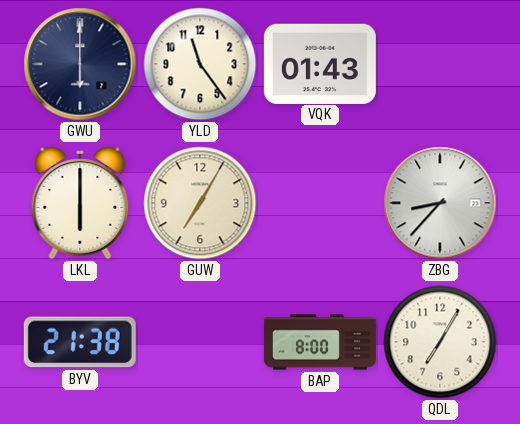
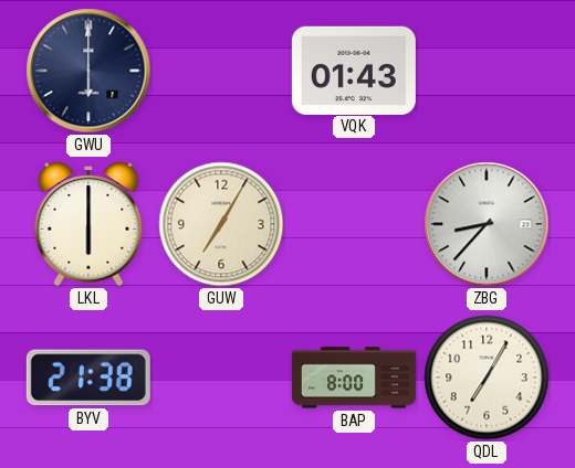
YLD: 11:24 -> none (200, 64)
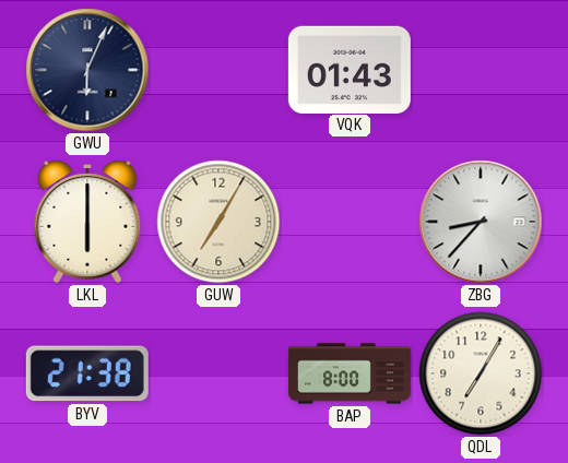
GWU: 6:00 -> 6:04 (87, 70)
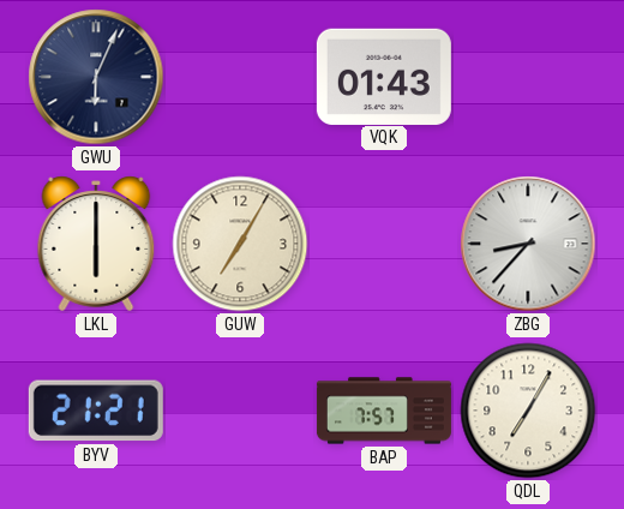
BYV: 21:38 -> 21:21 (96, 411)
BAP: 8:00 -> 7:57 (384, 411)
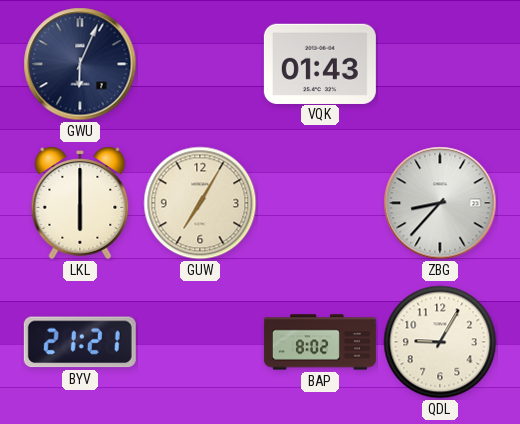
BAP: 7:57 -> 8:02 (320, 342)
QDL: 7:05 -> 9:05 (440, 342)
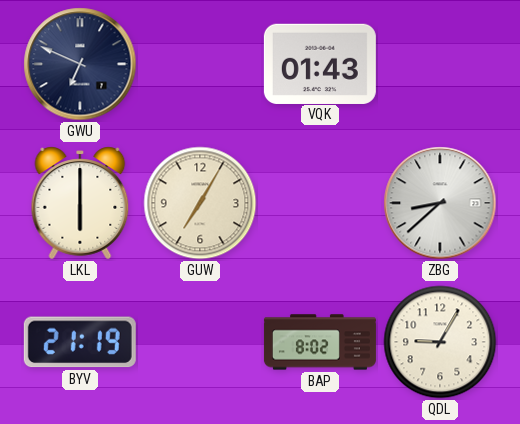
GWU: 6:04 -> 6:49 (80, 64)
ZBG: 8:37 -> 8:38 (440, 203)
BYV: 21:21 -> 21:19 (80, 342)
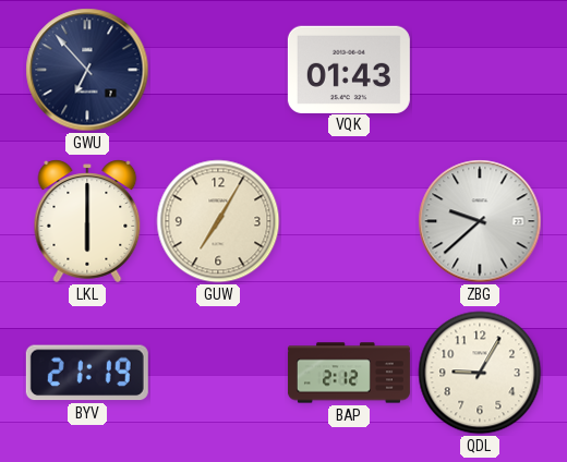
GWU: 6:49 -> 6:53 (87, 70)
ZBG: 8:38 -> 9:38 (480, 221)
BAP: 8:02 -> 2:12 (349, 373)
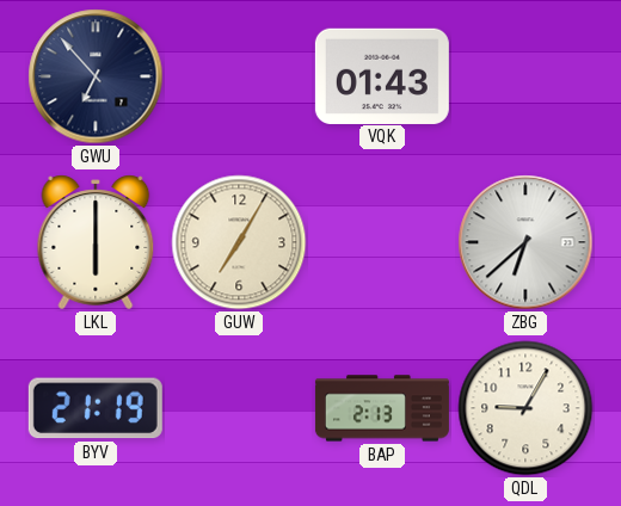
ZBG: 9:38 -> 6:38 (525, 242)
BAP: 2:12 -> 2:13 (382, 408)
